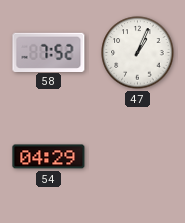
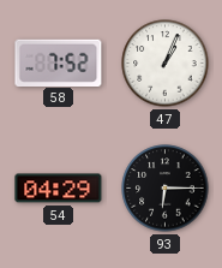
93: none -> 6:15 (166, 189)
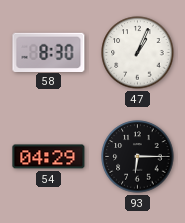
58: 7:52 -> 8:30 (49, 52)
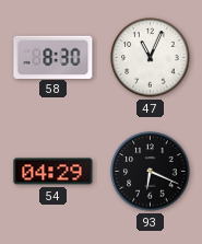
47: 1:04 -> 11:04 (151, 58)
93: 6:15 -> 6:19 (151, 172)
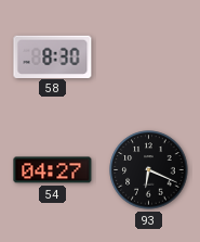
47: 11:04 -> none (151, 58)
54: 04:29 -> 04:27 (53, 170)
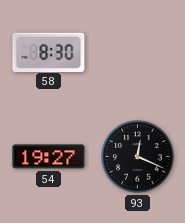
54: 04:27 -> 19:27 (49, 157)
93: 6:19 -> 12:19 (138, 157)
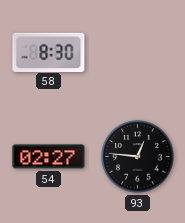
54: 19:27 -> 02:27 (49, 157)
93: 12:19 -> 12:46 (138, 157)
